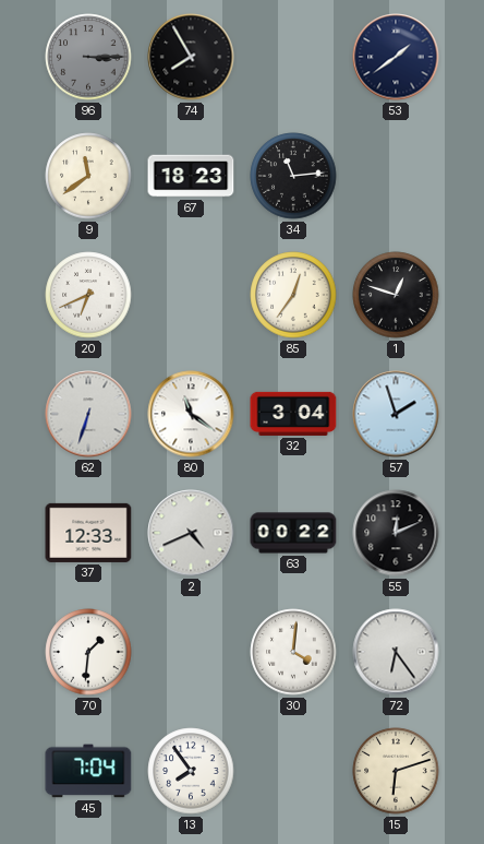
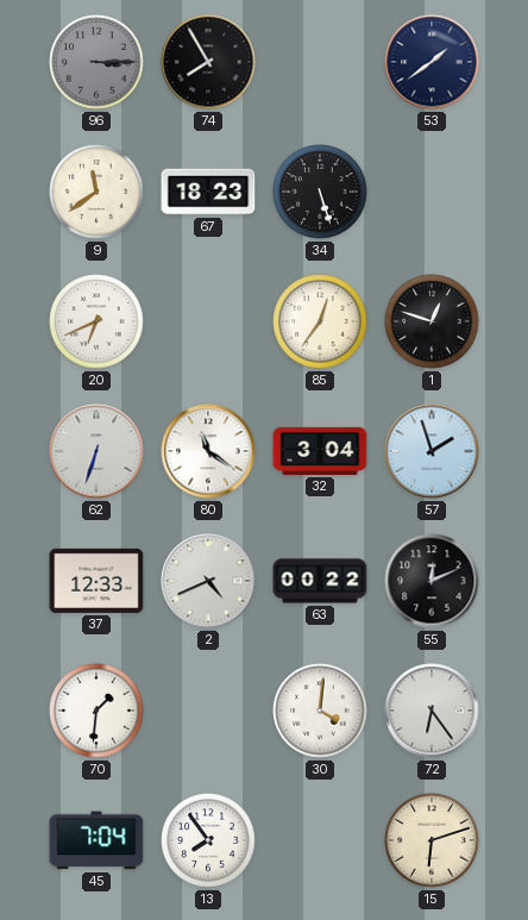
34: 11:14 -> 5:27 (320, 192)
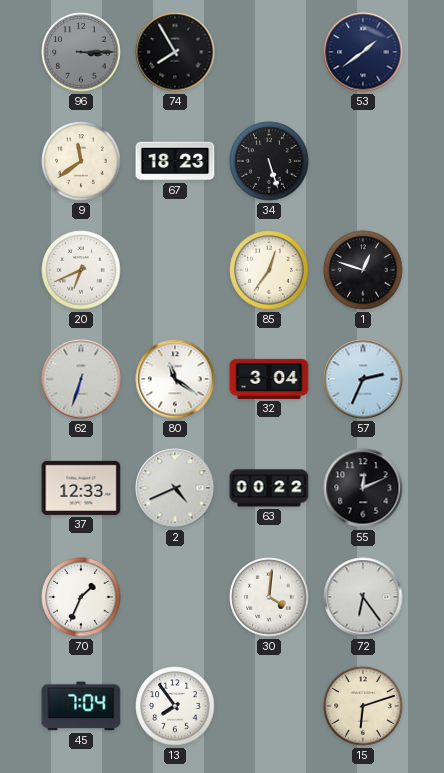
57: 1:57 -> 2:34 (363, 379)
70: 1:31 -> 1:34 (81, 597)
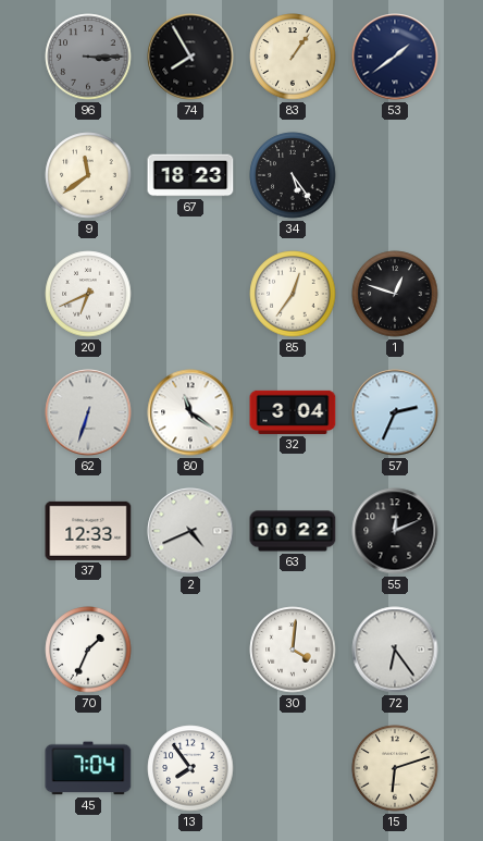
83: none -> 1:06 (293, 57)
34: 5:27 -> 5:24 (293, 175)
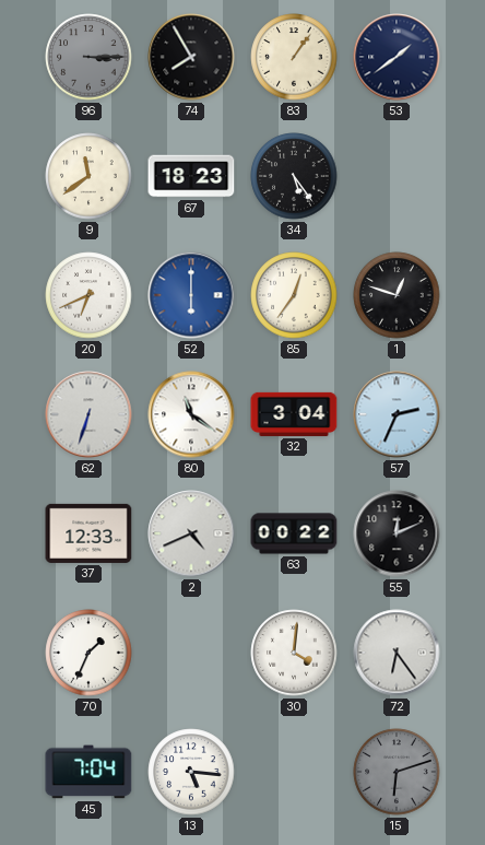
52: none -> 6:00 (191, 295)
13: 7:54 -> 5:16 (191, 772)
15 dial: cream -> grey (397, 772)
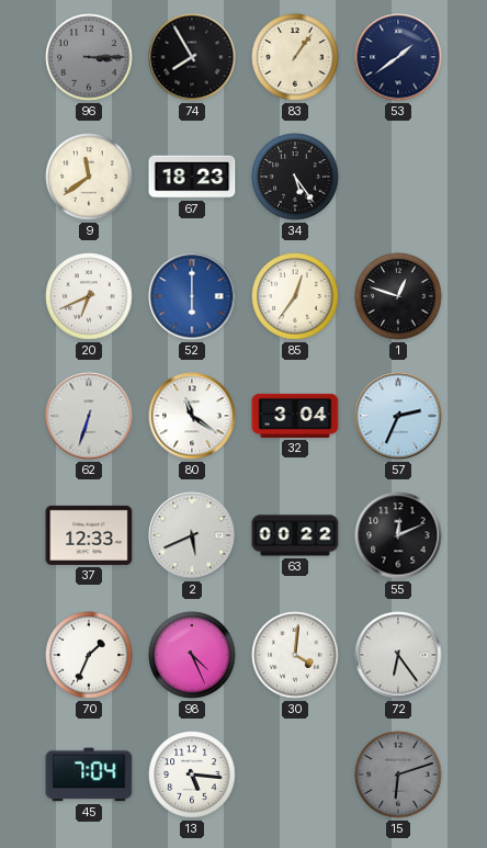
2: 4:41 -> 5:41 (192, 535)
98: none -> 4:26 (192, 655)
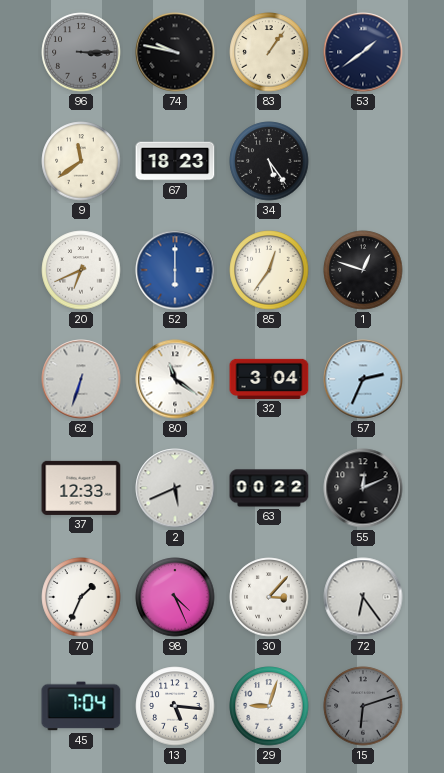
74: 7:55 -> 9:47 (175, 52)
30: 4:01 -> 3:07 (269, 597)
29: none -> 9:03 (269, 706)
